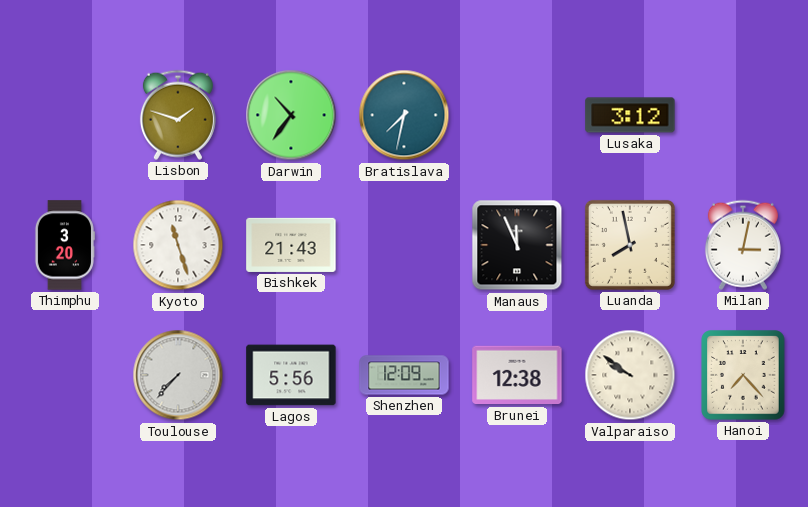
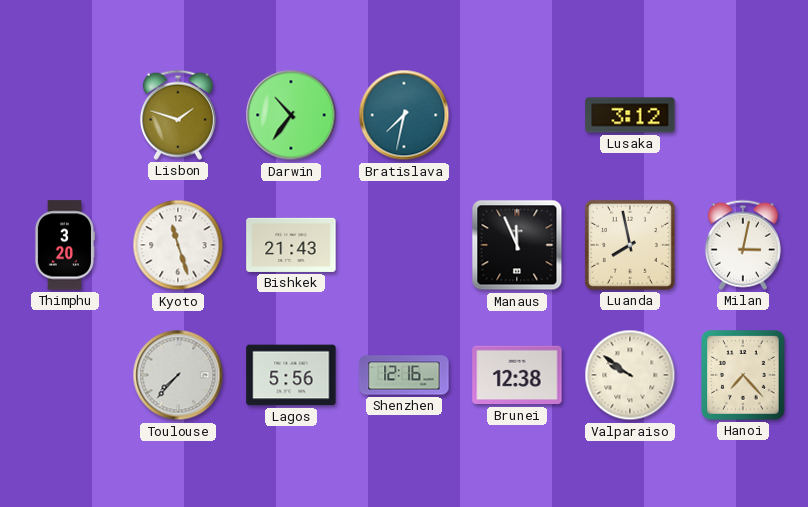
Shenzhen: 12:09 -> 12:16 (404, 375)
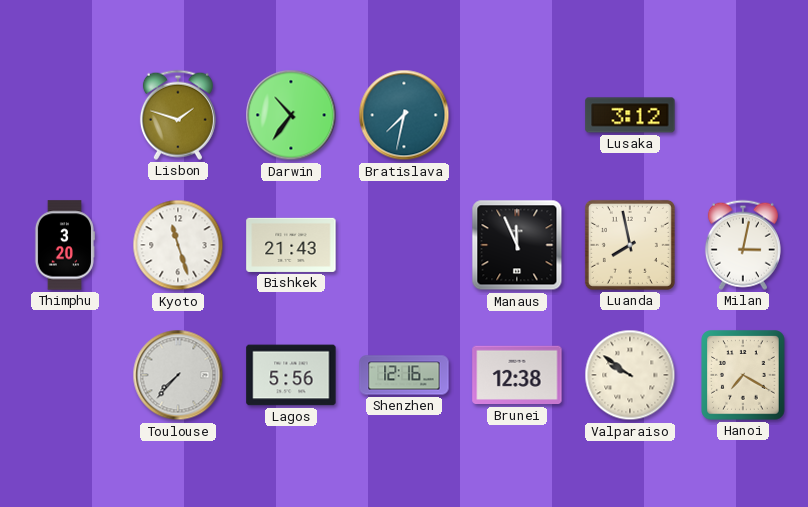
Hanoi: 7:23 -> 7:20 (743, 375)
